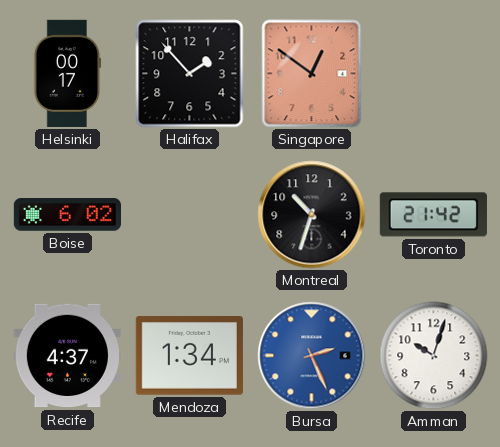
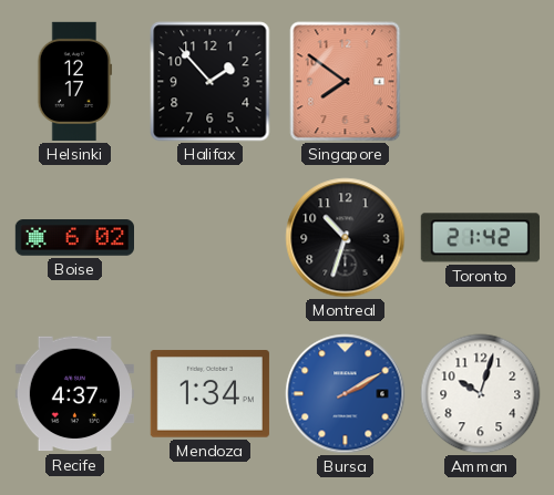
Helsinki: 00:17 -> 12:17 (75, 81)
Singapore: 12:51 -> 7:51 (346, 82)
Bursa: 2:26 -> 2:10 (346, 394)
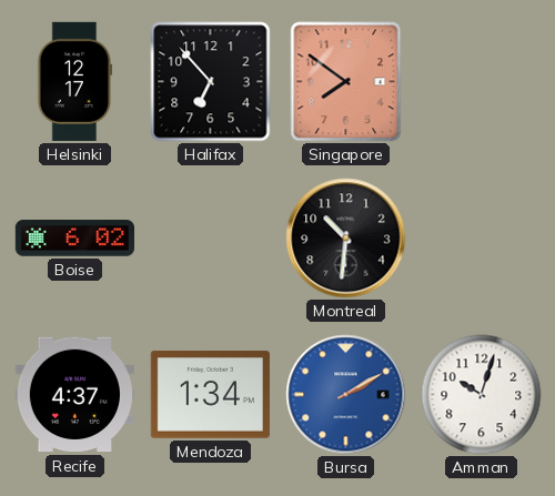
Halifax: 1:53 -> 6:53 (211, 82)
Montreal: 10:33 -> 10:31 (346, 239)
Toronto: 21:42 -> none (480, 238)
